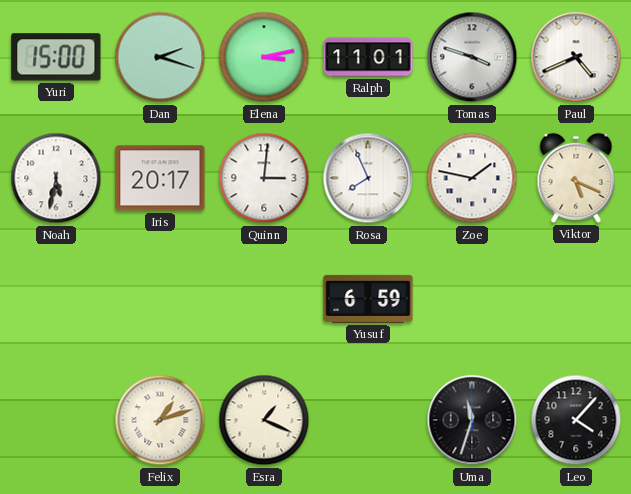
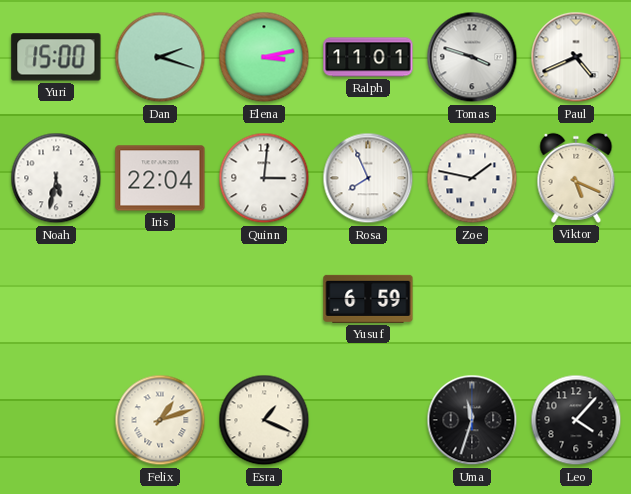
Iris: 20:17 -> 22:04 (160, 178)
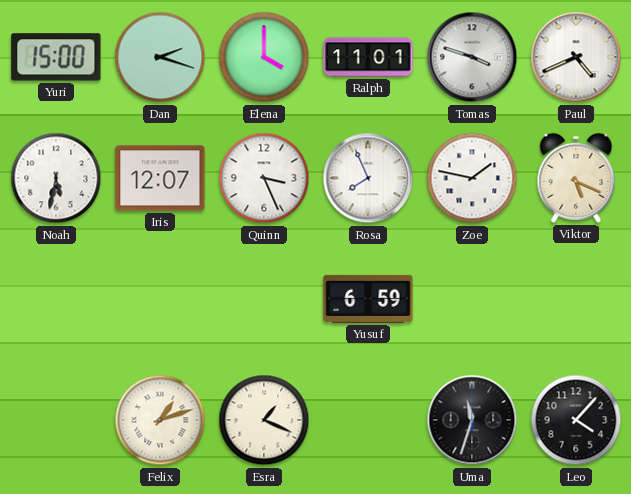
Elena: 3:13 -> 4:00 (264, 57)
Iris: 22:04 -> 12:07 (160, 178)
Quinn: 3:01 -> 3:26 (264, 178)
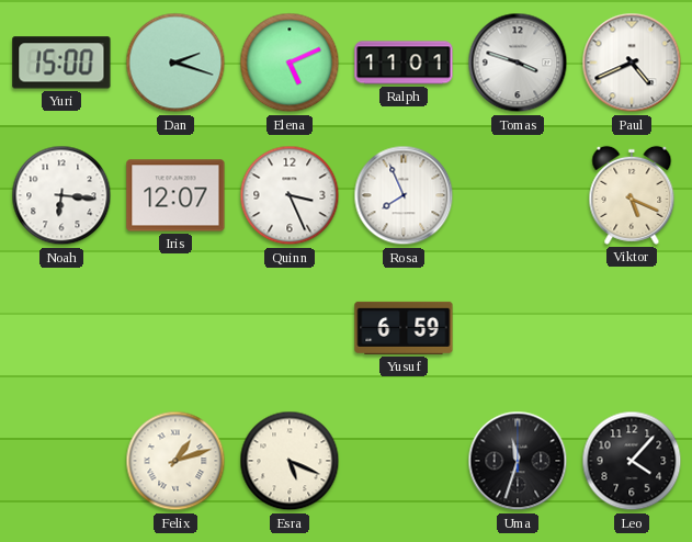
Elena: 4:00 -> 5:11 (290, 63)
Noah: 5:32 -> 6:16 (61, 195)
Zoe: 1:47 -> none (472, 178)
Esra: 1:19 -> 5:19 (290, 461)
